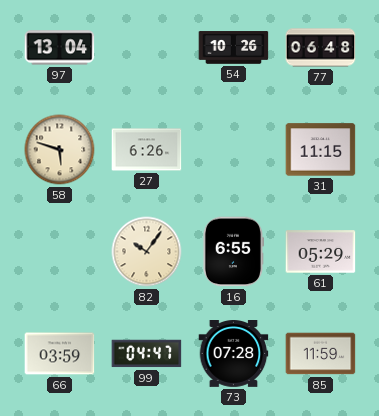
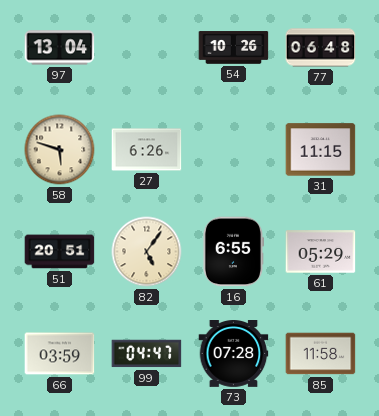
51: none -> 20:51 (60, 252)
82: 10:06 -> 5:06 (147, 252)
85: 11:59 -> 11:58 (321, 354)
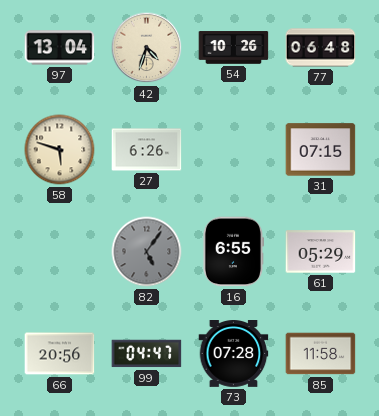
42: none -> 4:33 (147, 48)
31: 11:15 -> 07:15 (321, 150)
51: 20:51 -> none (60, 252)
82 dial: cream -> grey (147, 252)
66: 03:59 -> 20:56 (60, 354)
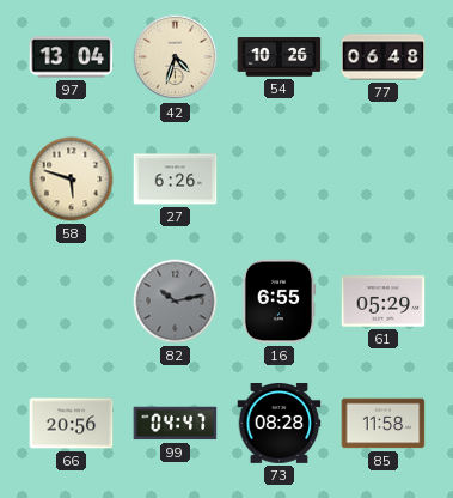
31: 07:15 -> none (321, 150)
82: 5:06 -> 10:13 (176, 302)
73: 07:28 -> 08:28 (280, 424)
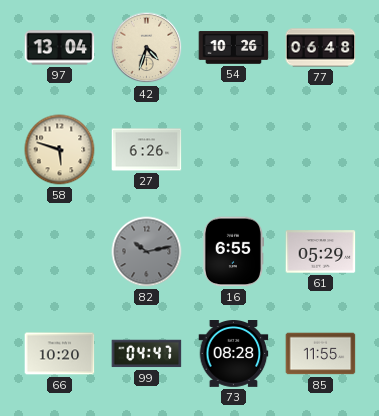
66: 20:56 -> 10:20 (60, 354)
85: 11:58 -> 11:55 (321, 354)
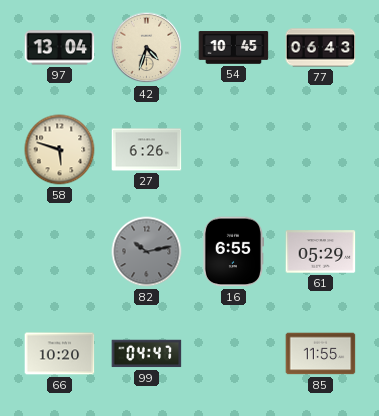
54: 10:26 -> 10:45 (234, 48)
77: 06:48 -> 06:43 (321, 48)
73: 08:28 -> none (234, 354)
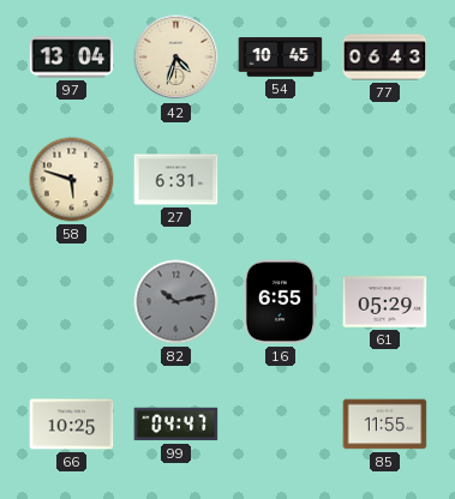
27: 6:26 -> 6:31 (176, 180)
66: 10:20 -> 10:25 (72, 425)
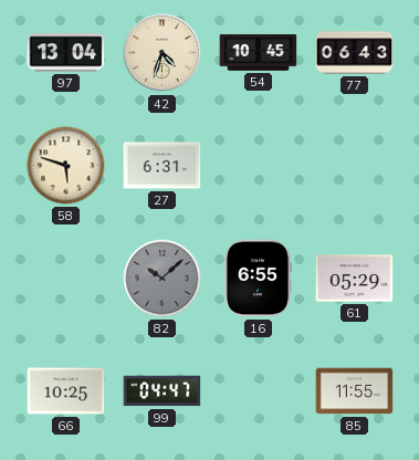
82: 10:13 -> 10:08 (163, 279)
